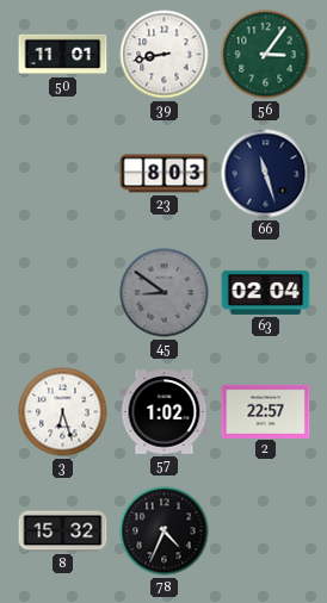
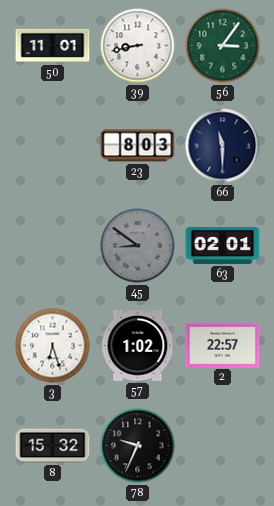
66: 11:27 -> 11:30 (223, 146)
63: 02:04 -> 02:01 (223, 245)
78: 4:34 -> 9:34 (138, 446)
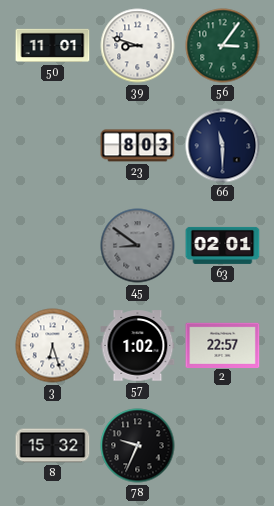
39: 8:43 -> 8:48 (138, 46)
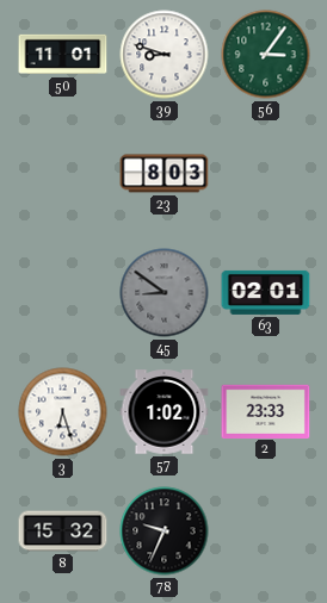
66: 11:30 -> none (223, 146)
2: 22:57 -> 23:33 (266, 411)
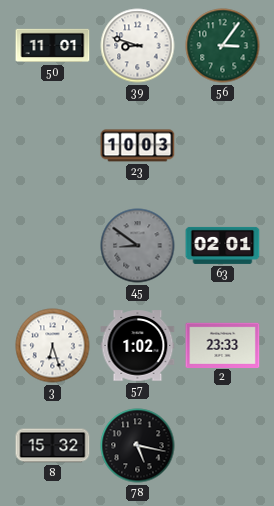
23: 8:03 -> 10:03 (138, 146)
78: 9:34 -> 5:17 (138, 446)
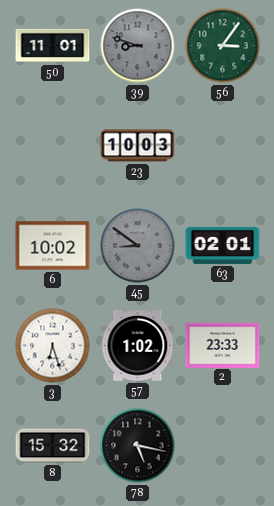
39 dial: white -> grey (138, 46)
6: none -> 10:02 (53, 246)
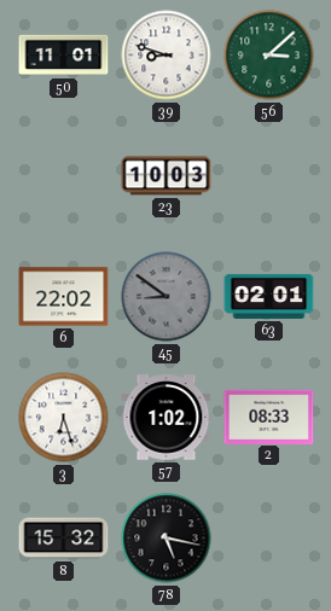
39 dial: grey -> white (167, 56)
56: 3:06 -> 3:08 (269, 56)
6: 10:02 -> 22:02 (64, 297)
2: 23:33 -> 08:33 (269, 417)
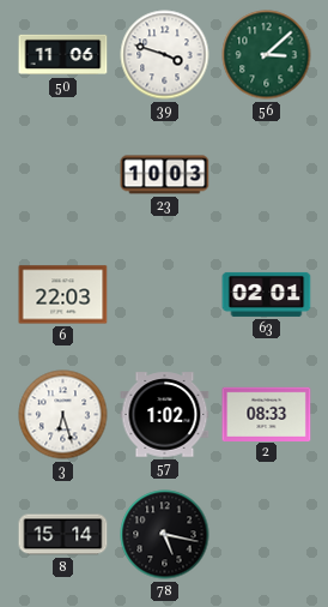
50: 11:01 -> 11:06 (63, 55)
39: 8:48 -> 3:48 (165, 55)
6: 22:02 -> 22:03 (63, 295)
45: 8:51 -> none (167, 297)
8: 15:32 -> 15:14 (63, 535)
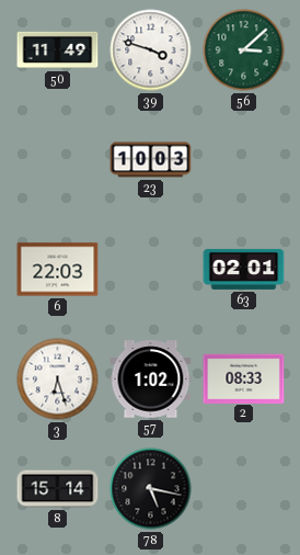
50: 11:06 -> 11:49 (58, 50)
